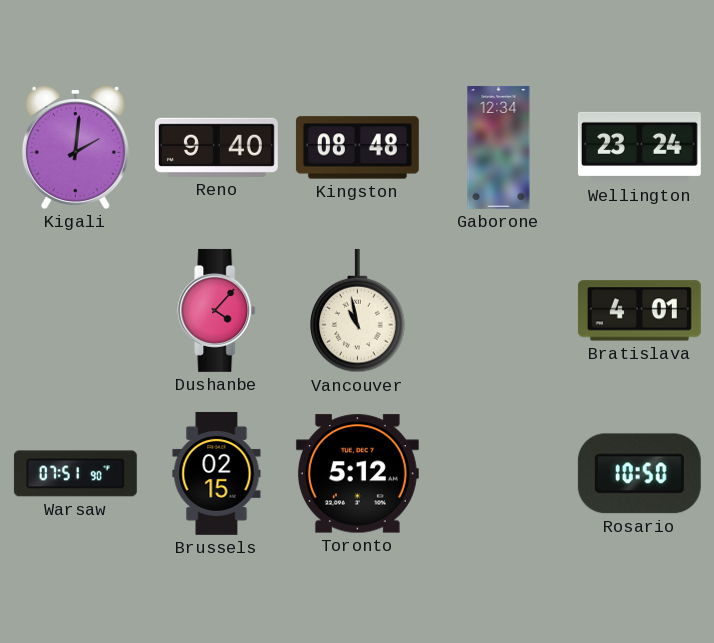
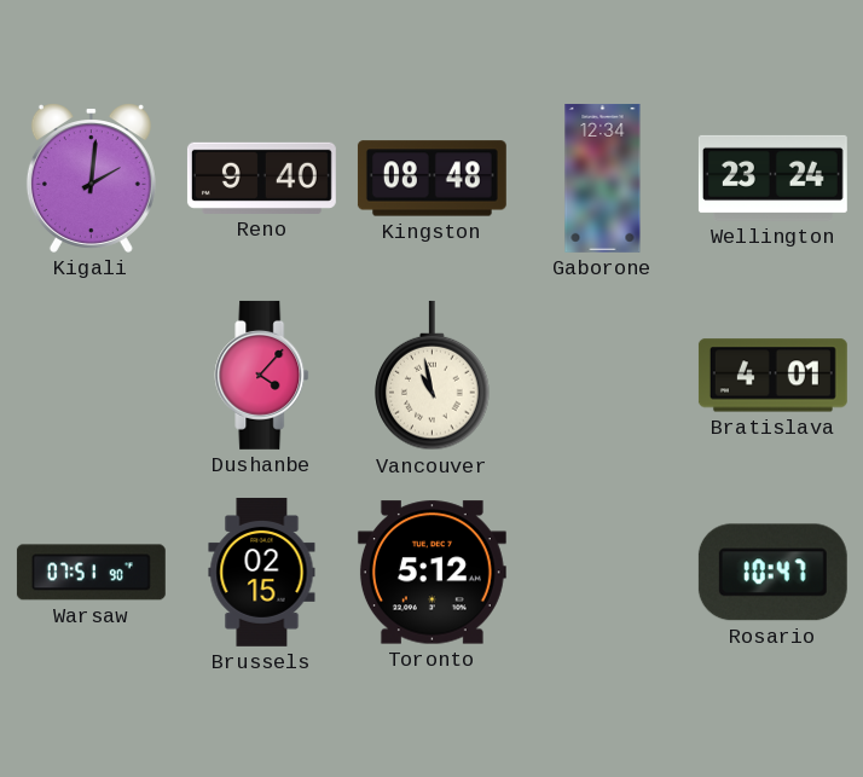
Rosario: 10:50 -> 10:47 (772, 573)
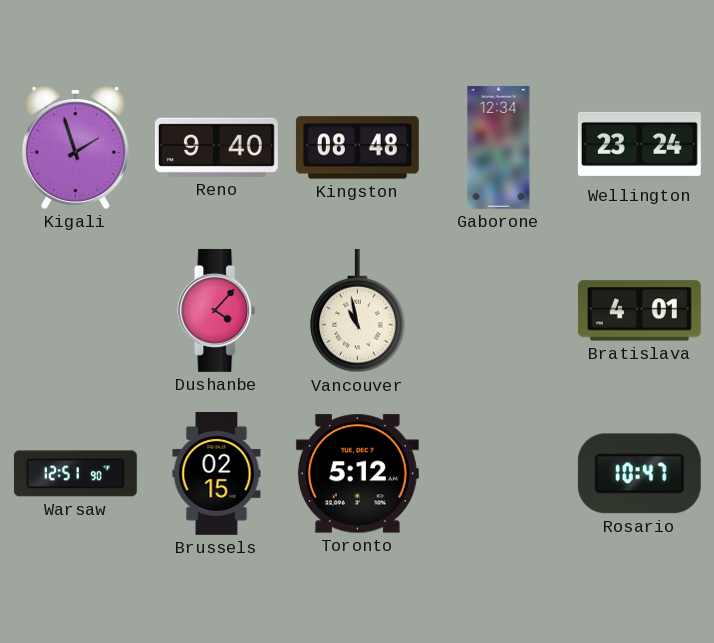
Kigali: 2:01 -> 1:57 (75, 147)
Warsaw: 07:51 -> 12:51 (75, 474)
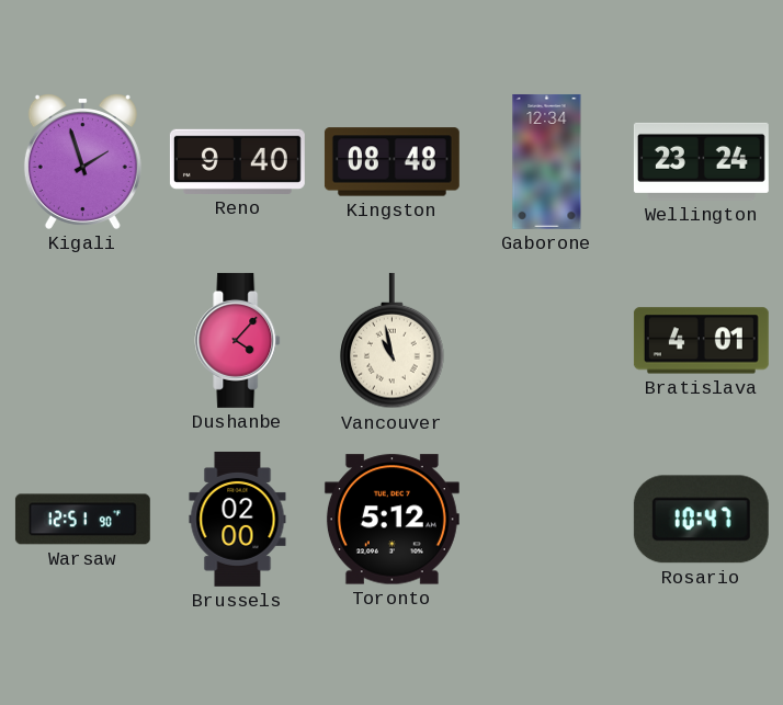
Brussels: 02:15 -> 02:00 (238, 519)
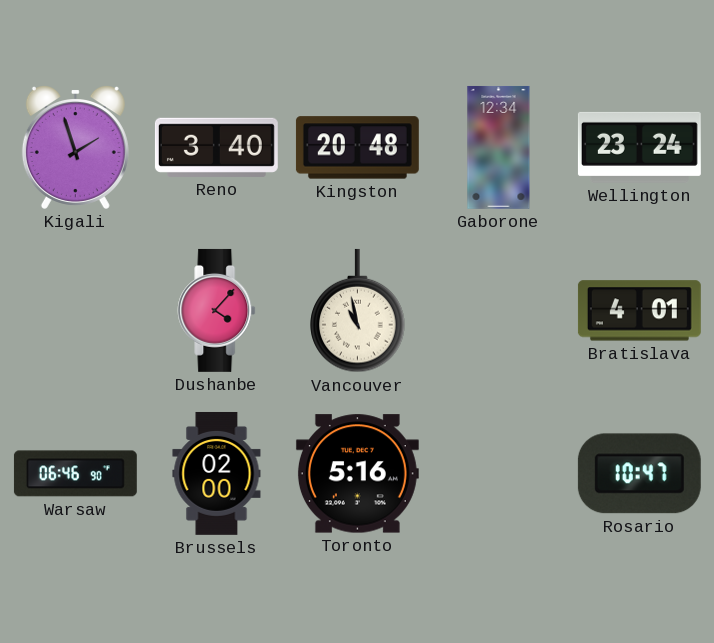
Reno: 9:40 -> 3:40 (216, 147)
Kingston: 08:48 -> 20:48 (357, 148)
Warsaw: 12:51 -> 06:46 (75, 474)
Toronto: 5:12 -> 5:16 (357, 474)
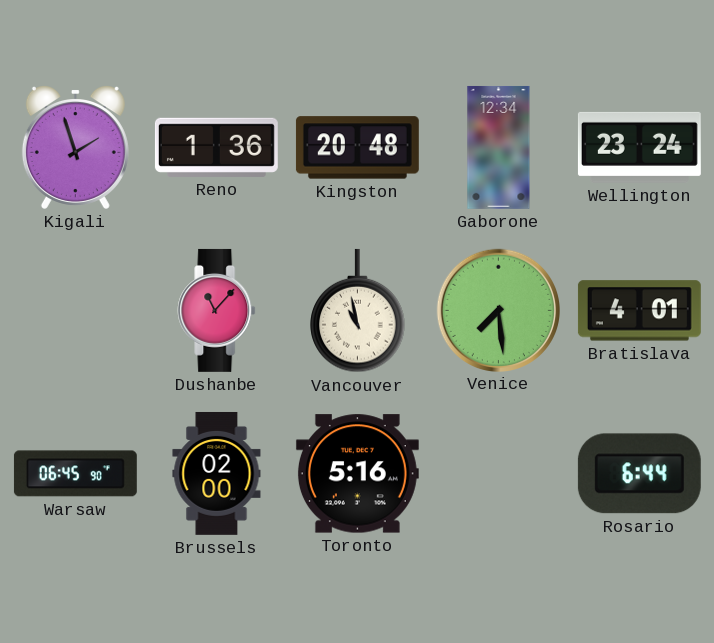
Reno: 3:40 -> 1:36 (216, 147)
Dushanbe: 4:07 -> 11:07 (217, 310)
Venice: none -> 7:29 (498, 310)
Warsaw: 06:46 -> 06:45 (75, 474)
Rosario: 10:47 -> 6:44 (639, 474)
